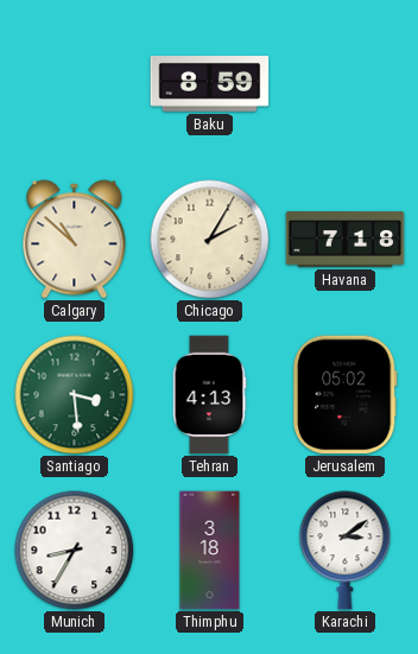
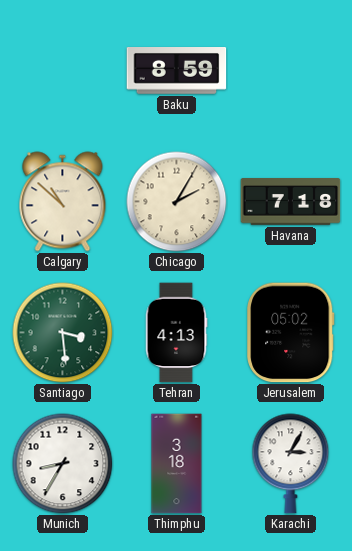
Karachi: 3:09 -> 3:05 (291, 464)
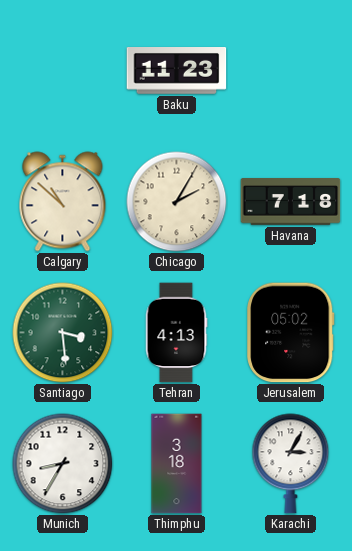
Baku: 8:59 -> 11:23 (177, 71)
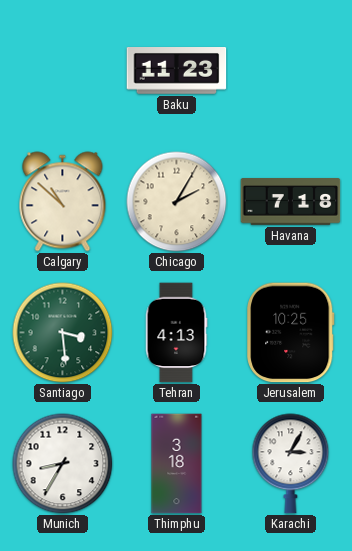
Jerusalem: 05:02 -> 10:25 (291, 333)
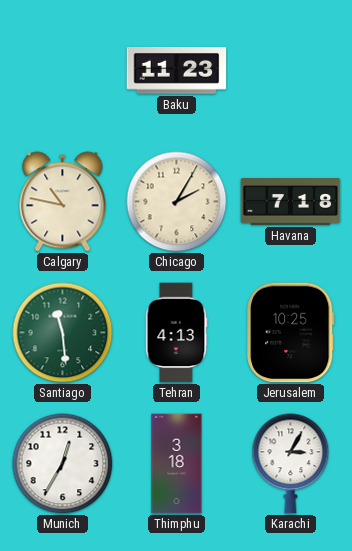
Calgary: 10:52 -> 10:47 (63, 202)
Santiago: 3:29 -> 11:29 (63, 333)
Munich: 8:35 -> 12:35 (63, 464)
